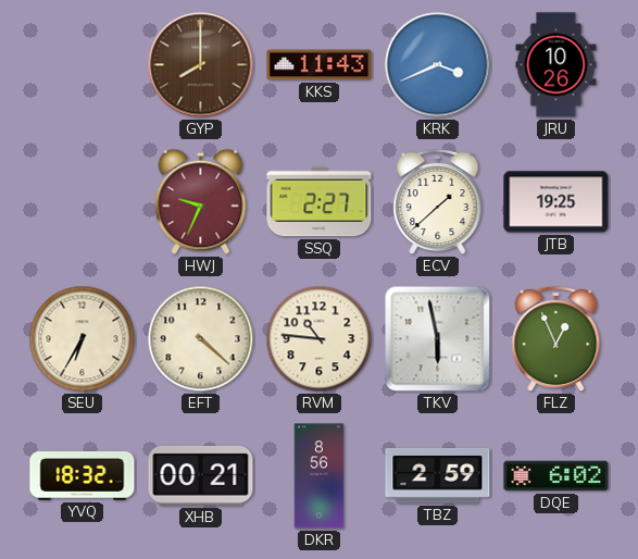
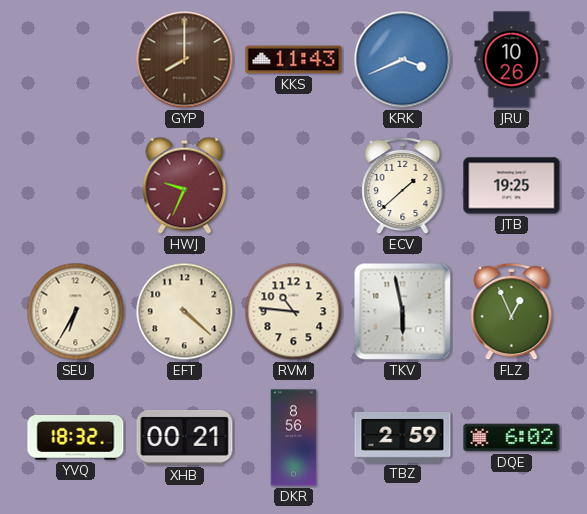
SSQ: 2:27 -> none (320, 202)
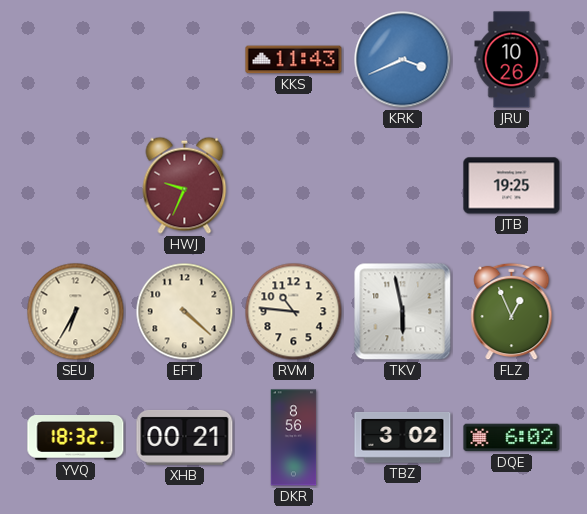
GYP: 8:00 -> none (185, 60)
ECV: 1:38 -> none (403, 186)
TBZ: 2:59 -> 3:02 (403, 437)
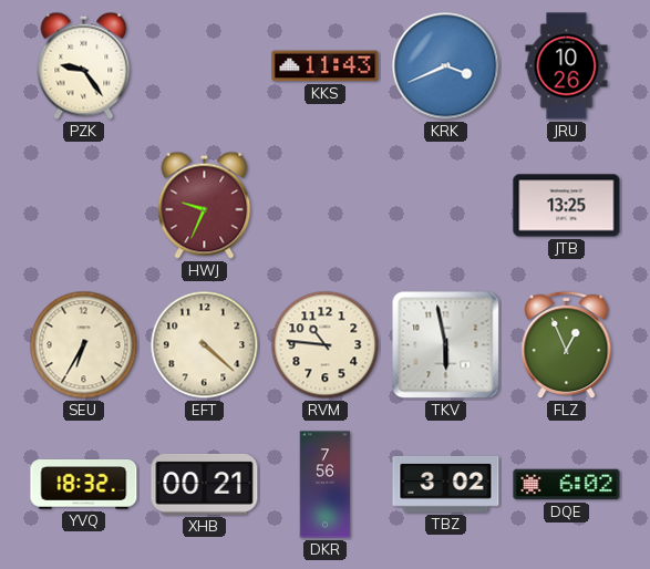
PZK: none -> 9:24 (84, 65)
JTB: 19:25 -> 13:25 (567, 206)
DKR: 8:56 -> 7:56 (326, 485)
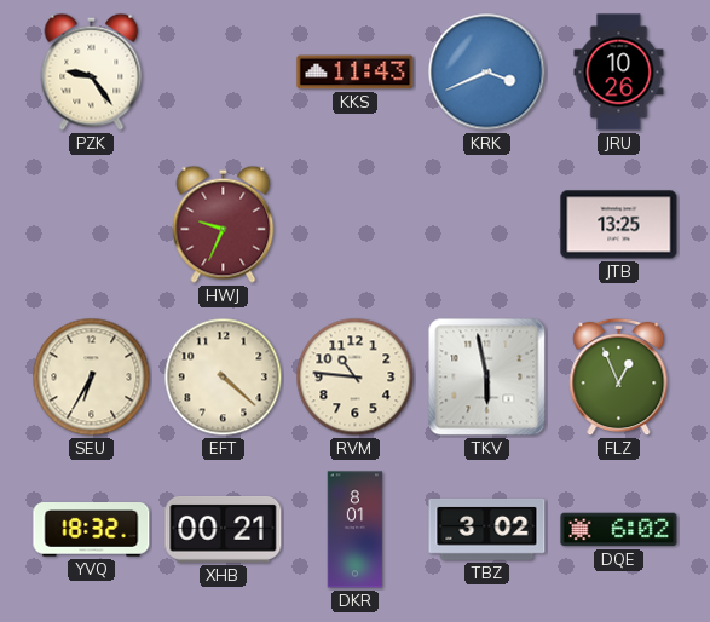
DKR: 7:56 -> 8:01 (356, 530)
